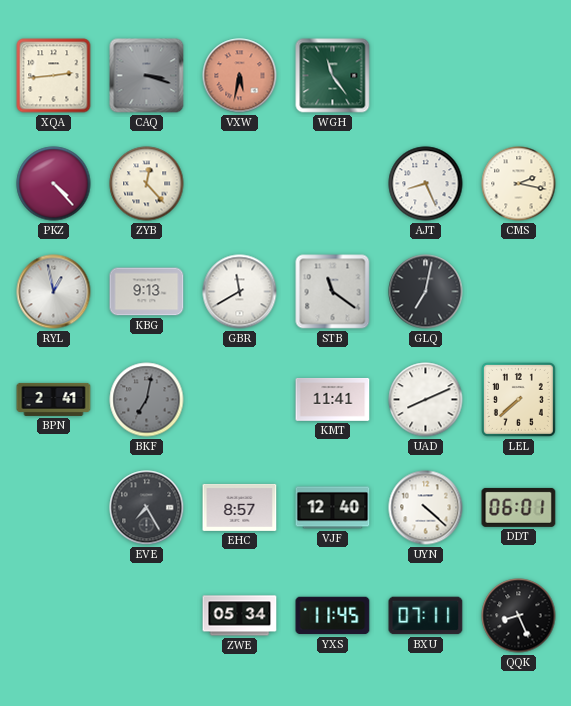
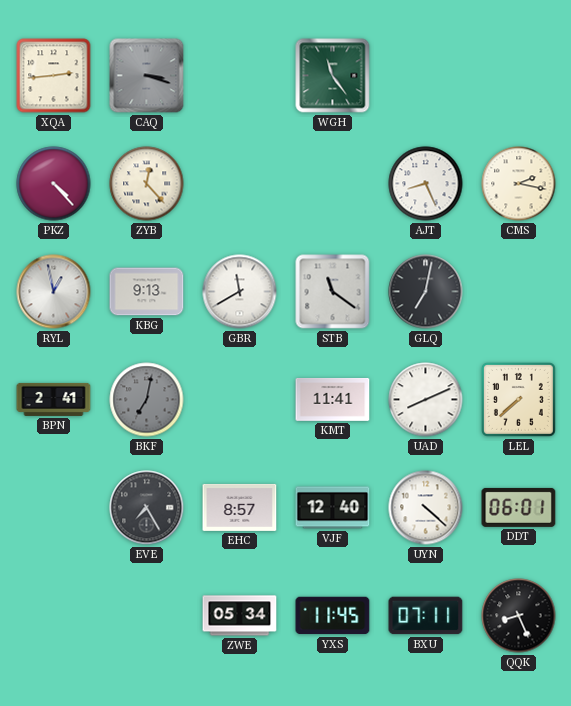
VXW: 5:32 -> none (240, 76)
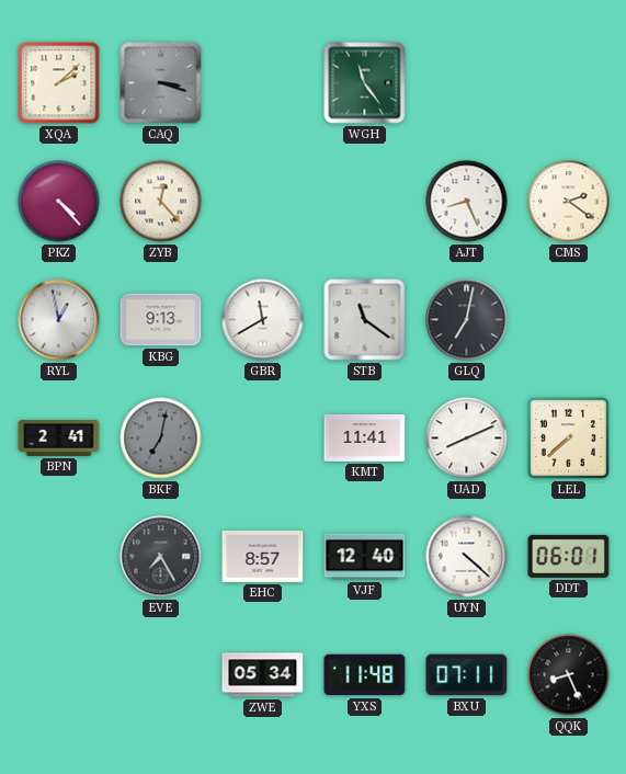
XQA: 2:44 -> 2:08 (59, 83)
CMS: 2:17 -> 2:21 (569, 202)
YXS: 11:45 -> 11:48 (365, 675)
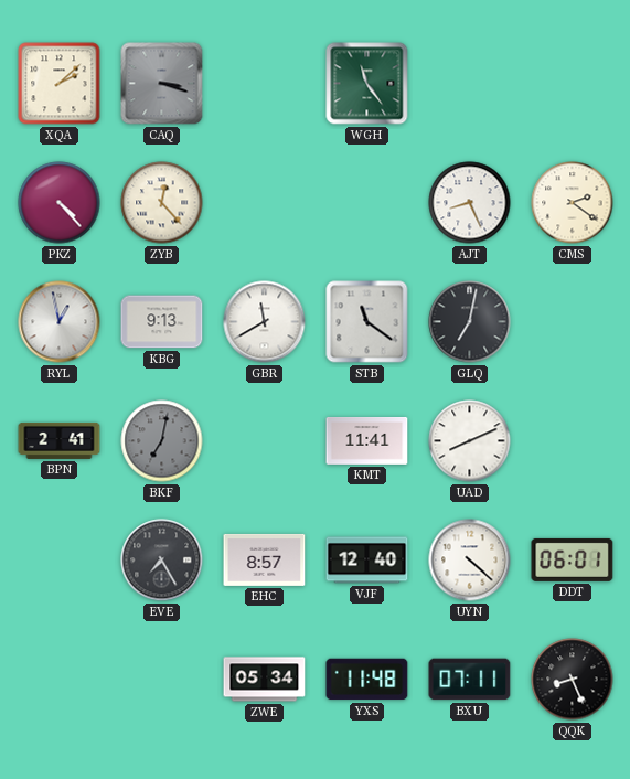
LEL: 7:38 -> none (568, 437)
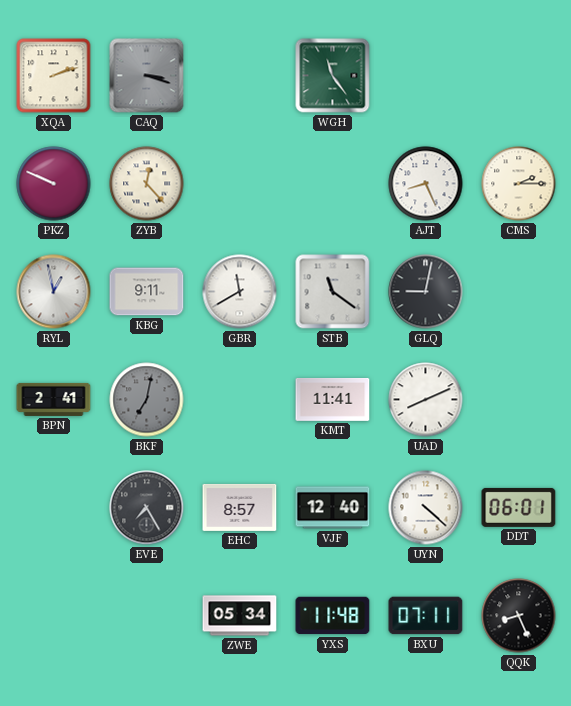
XQA: 2:08 -> 2:12 (54, 76)
PKZ: 4:23 -> 9:49 (54, 184)
CMS: 2:21 -> 2:15 (519, 184)
KBG: 9:13 -> 9:11 (147, 292)
GLQ: 7:02 -> 9:02 (426, 292)
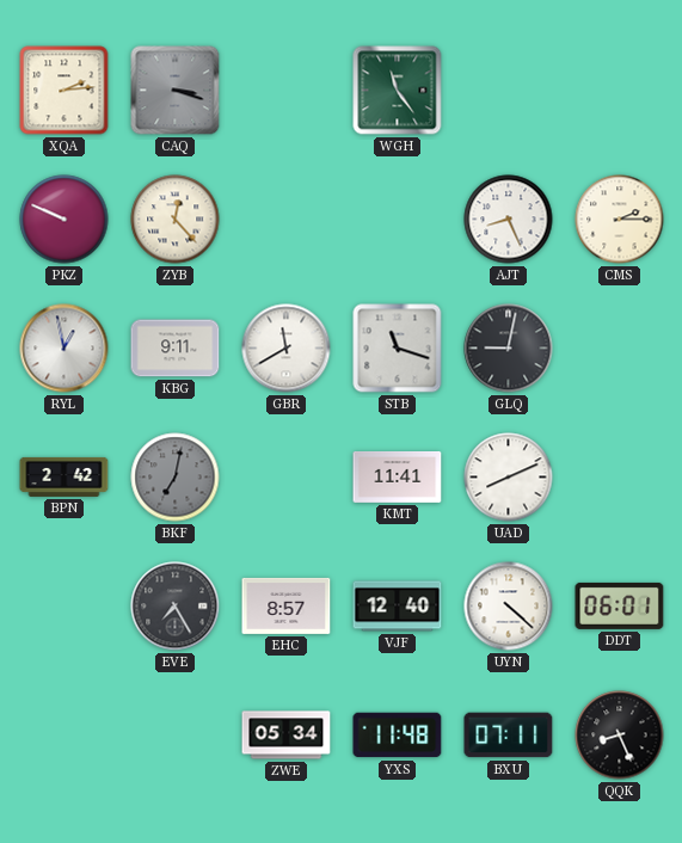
XQA: 2:12 -> 2:14 (64, 91)
STB: 11:21 -> 11:18 (398, 349)
BPN: 2:41 -> 2:42 (64, 476)
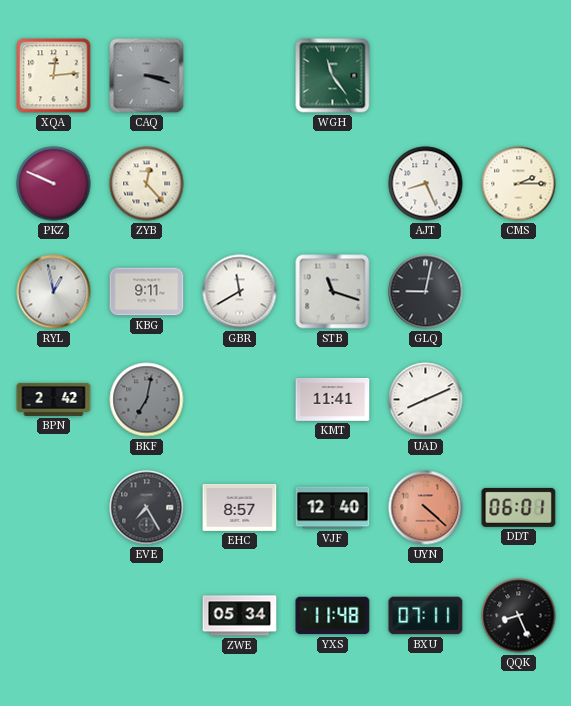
XQA: 2:14 -> 12:14 (54, 76)
UYN dial: white -> salmon (426, 508)
